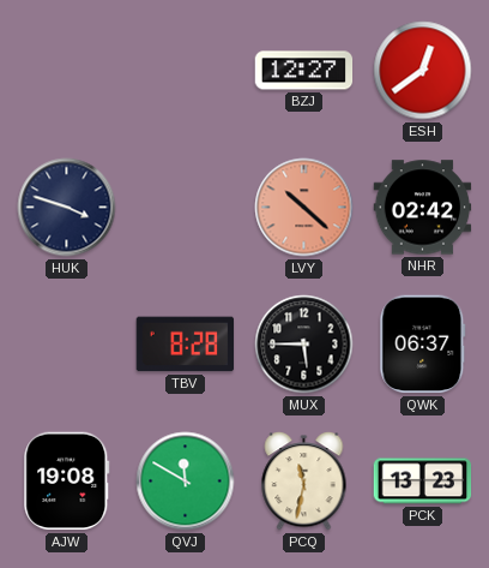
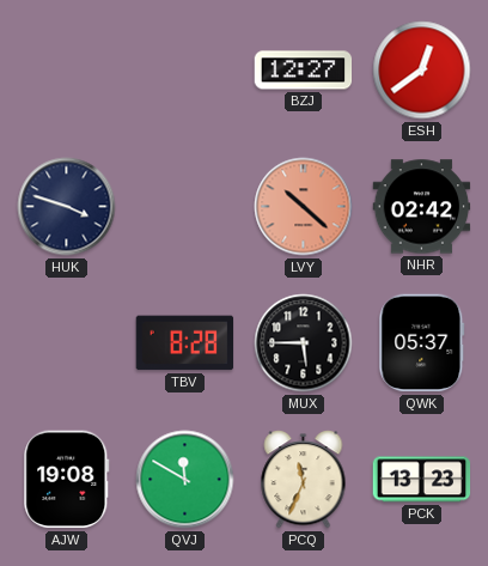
QWK: 06:37 -> 05:37 (422, 343)
PCQ: 11:32 -> 11:34 (304, 480)
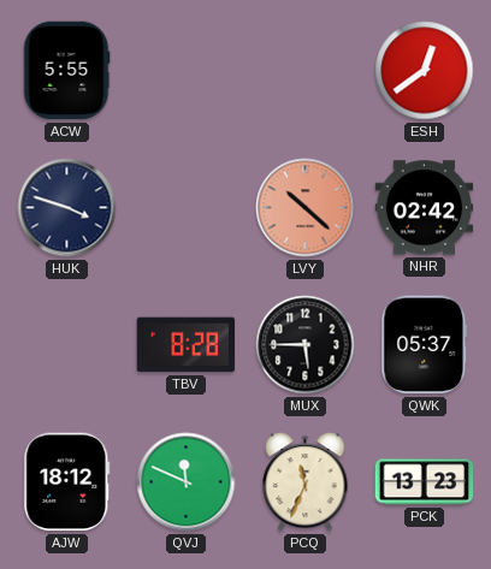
ACW: none -> 5:55 (66, 71)
BZJ: 12:27 -> none (304, 71)
AJW: 19:08 -> 18:12 (67, 482)
QVJ: 11:50 -> 11:49 (187, 482)
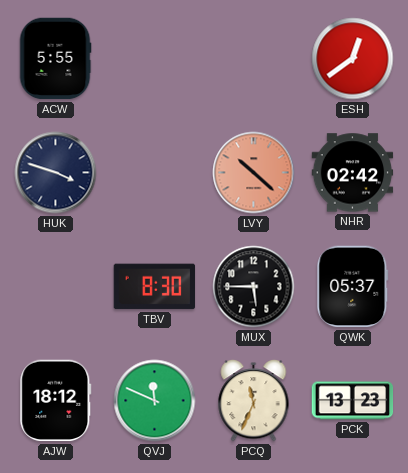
TBV: 8:28 -> 8:30 (155, 287)
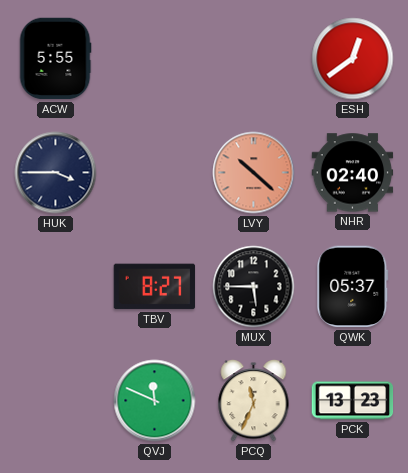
HUK: 3:48 -> 3:45 (56, 173)
NHR: 02:42 -> 02:40 (353, 173)
TBV: 8:30 -> 8:27 (155, 287)
AJW: 18:12 -> none (56, 401)
